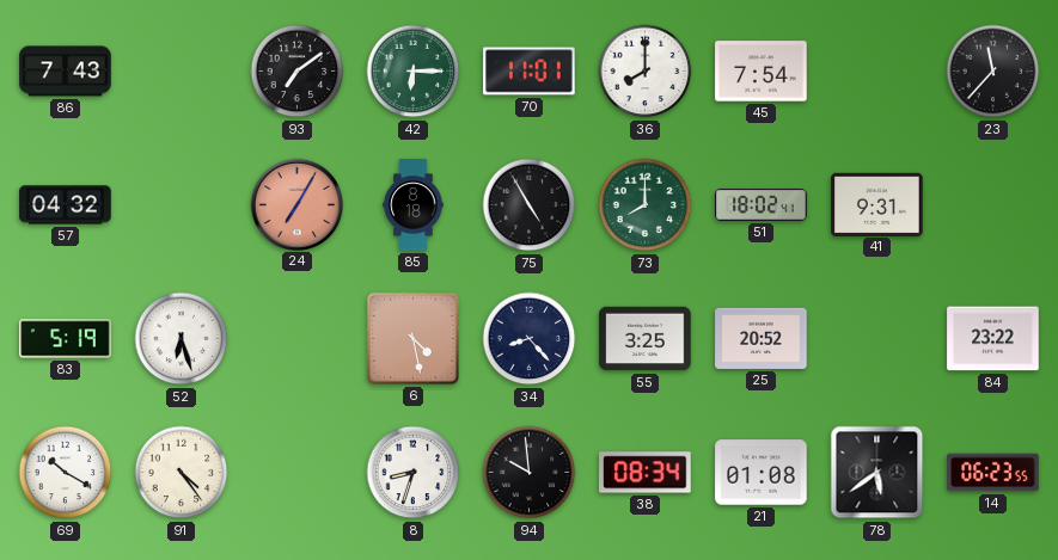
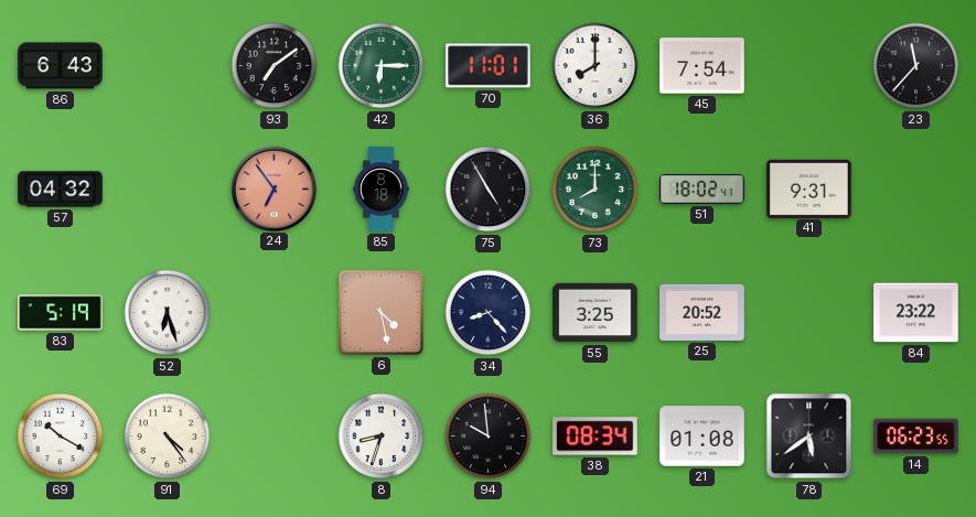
86: 7:43 -> 6:43 (61, 66)
24: 7:05 -> 6:54 (274, 189)
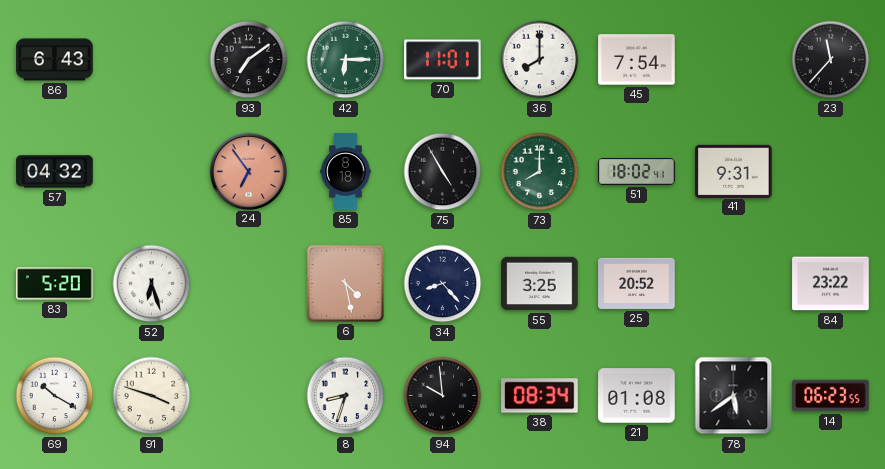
83: 5:19 -> 5:20 (55, 284)
91: 4:24 -> 3:48 (152, 396)
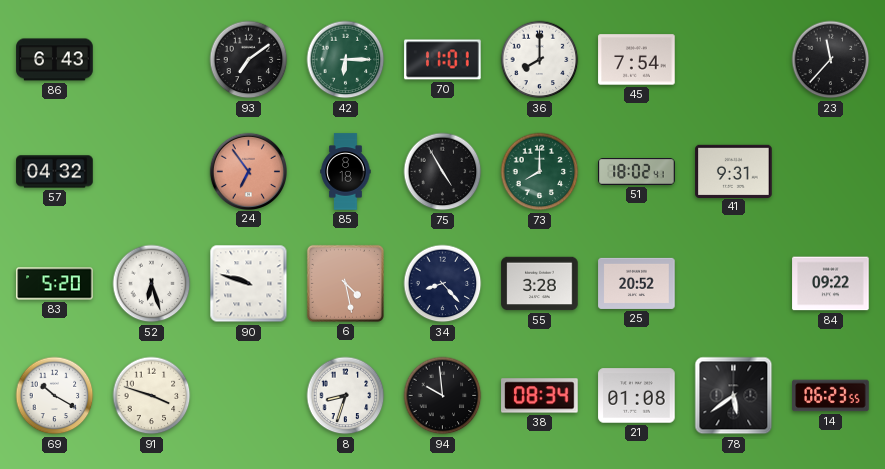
90: none -> 9:48 (249, 284)
55: 3:25 -> 3:28 (540, 284)
84: 23:22 -> 09:22 (831, 284)
